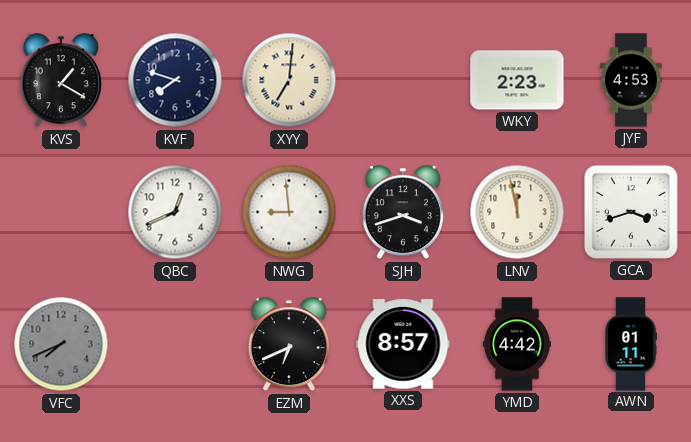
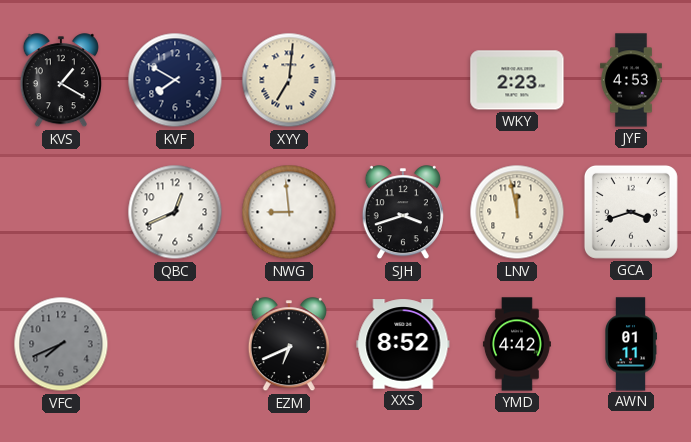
KVF: 7:48 -> 7:50 (175, 80)
XXS: 8:57 -> 8:52 (403, 344)
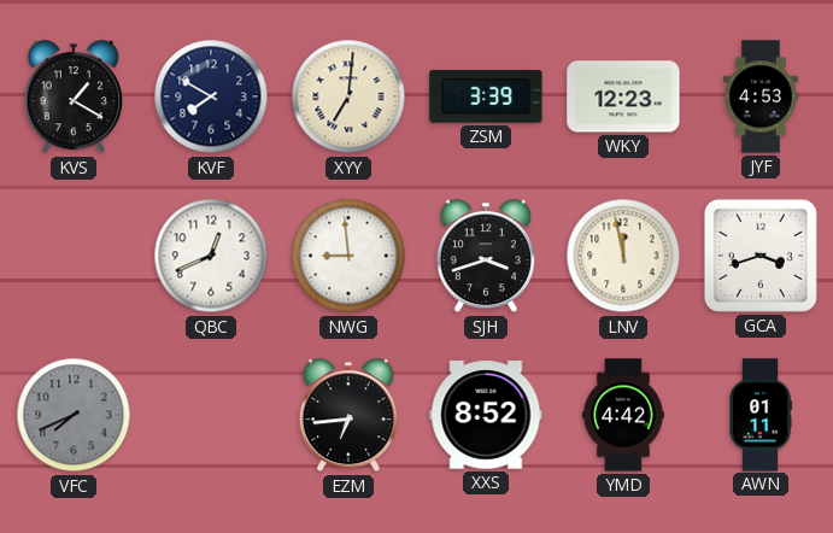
ZSM: none -> 3:39 (486, 98)
WKY: 2:23 -> 12:23 (623, 96)
EZM: 6:41 -> 6:44 (348, 416)
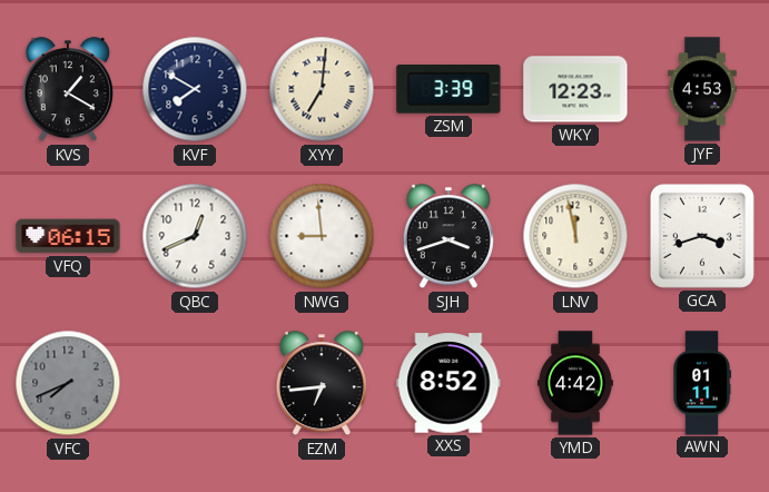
VFQ: none -> 06:15 (68, 236)
